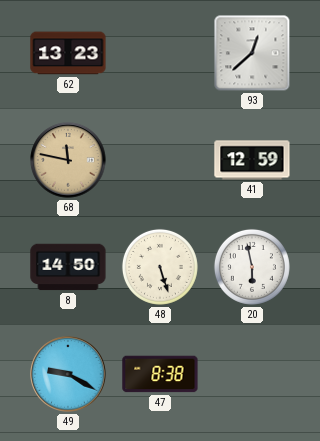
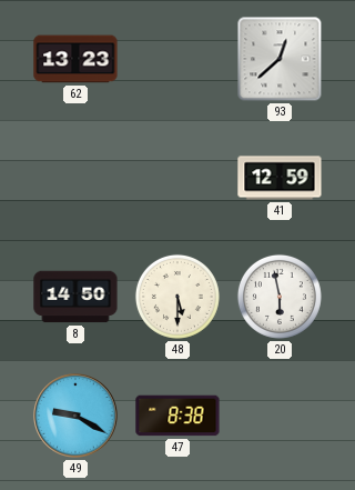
68: 11:47 -> none (68, 160)
48: 5:27 -> 5:30 (177, 297)
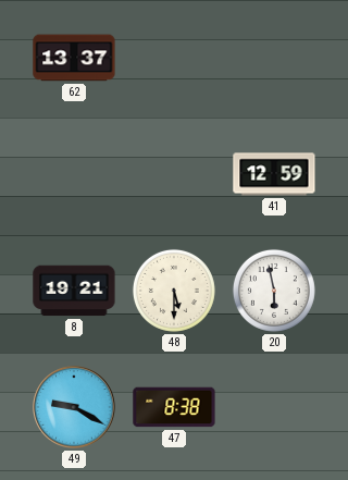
62: 13:23 -> 13:37 (74, 58)
93: 12:38 -> none (280, 59)
8: 14:50 -> 19:21 (74, 291)
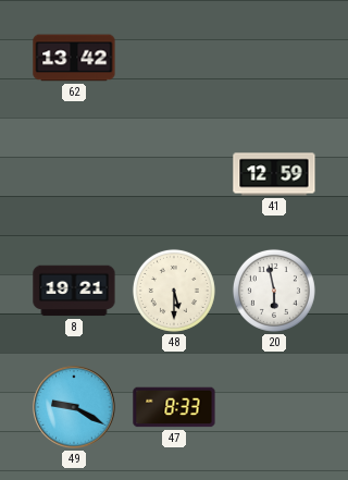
62: 13:37 -> 13:42 (74, 58)
47: 8:38 -> 8:33 (174, 407)
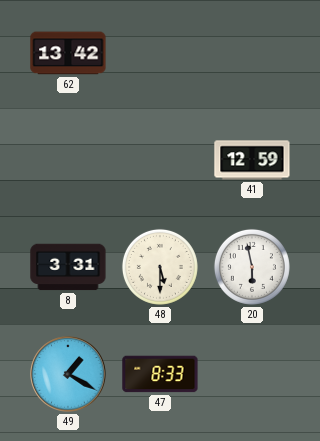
8: 19:21 -> 3:31 (68, 267)
49: 9:20 -> 1:20 (68, 374)
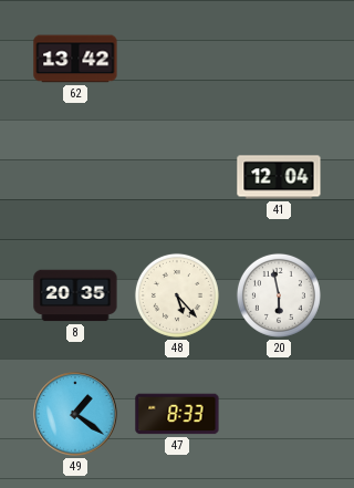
41: 12:59 -> 12:04 (279, 177)
8: 3:31 -> 20:35 (75, 295)
48: 5:30 -> 5:23 (177, 295)
49: 1:20 -> 1:21 (75, 414)
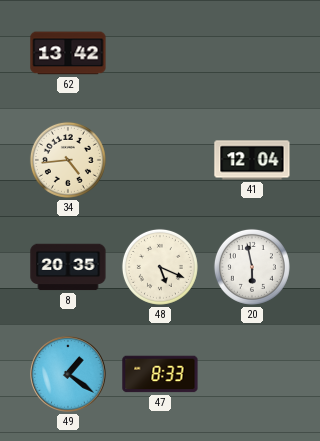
34: none -> 4:44 (68, 160)
48: 5:23 -> 5:19 (160, 267)
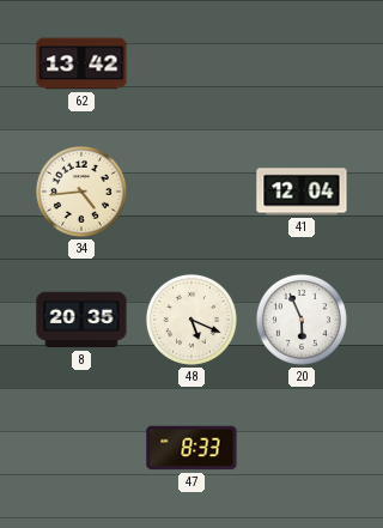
20: 5:58 -> 5:56 (302, 320)
49: 1:21 -> none (68, 374)
